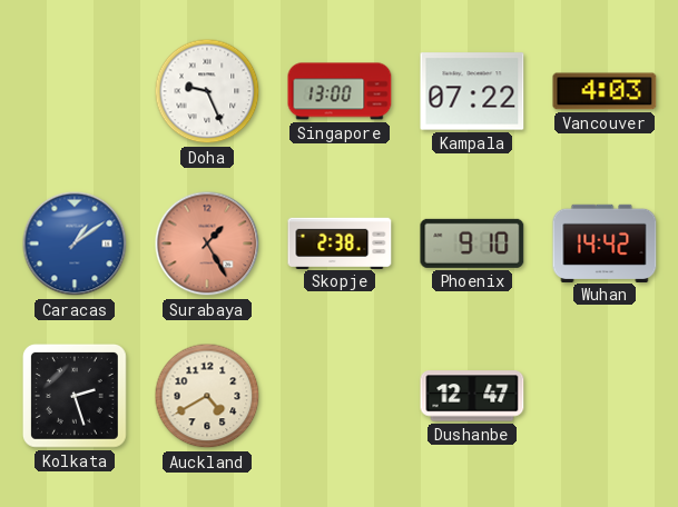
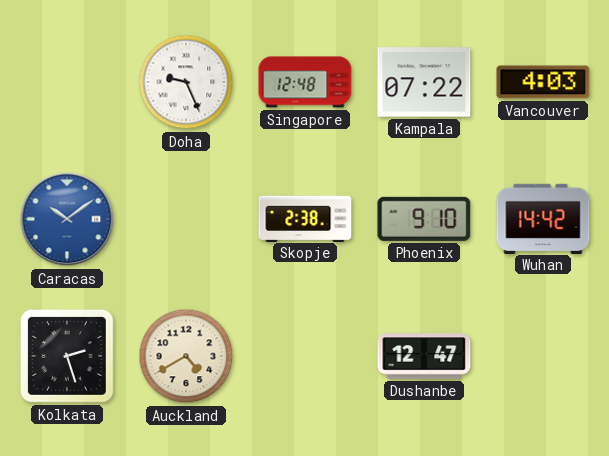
Singapore: 13:00 -> 12:48 (305, 82)
Caracas: 1:09 -> 10:09 (67, 219)
Surabaya: 1:25 -> none (207, 243)
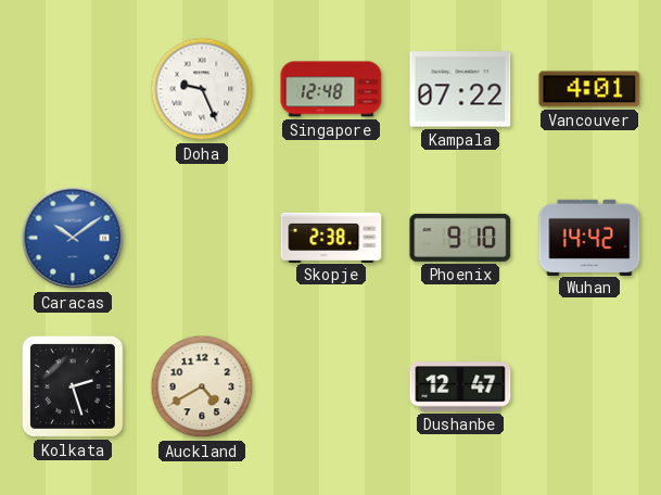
Vancouver: 4:03 -> 4:01 (589, 89)
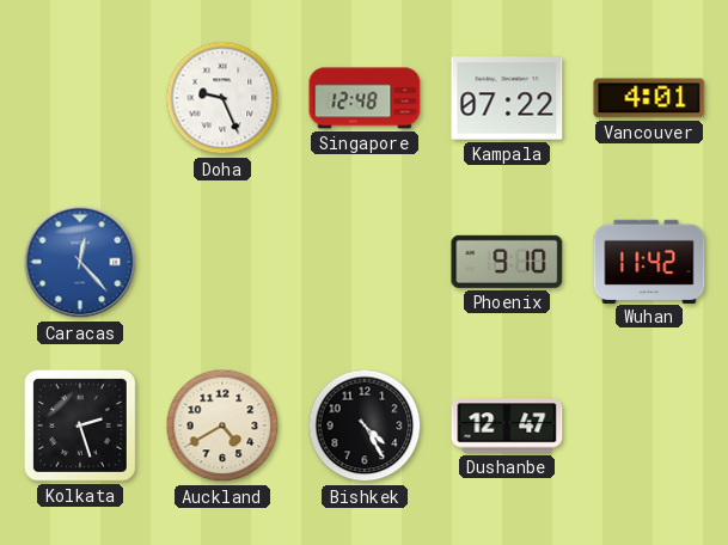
Caracas: 10:09 -> 12:23 (80, 262)
Skopje: 2:38 -> none (331, 237)
Wuhan: 14:42 -> 11:42 (649, 261)
Bishkek: none -> 4:25 (365, 425)
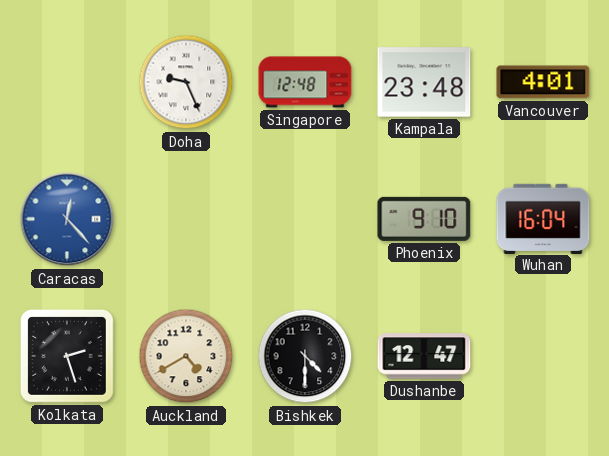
Kampala: 07:22 -> 23:48 (424, 82)
Wuhan: 11:42 -> 16:04 (543, 218)
Bishkek: 4:25 -> 4:30 (305, 356)
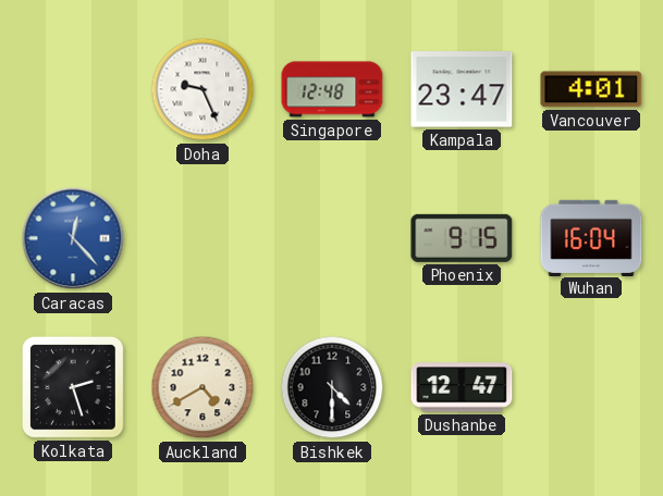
Kampala: 23:48 -> 23:47 (462, 89)
Phoenix: 9:10 -> 9:15 (462, 238)
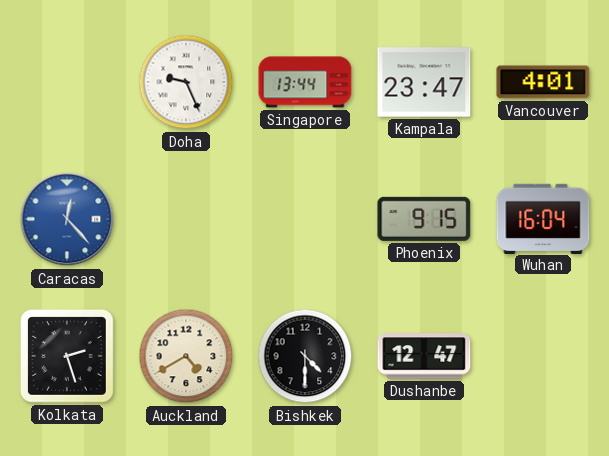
Singapore: 12:48 -> 13:44 (305, 82)
